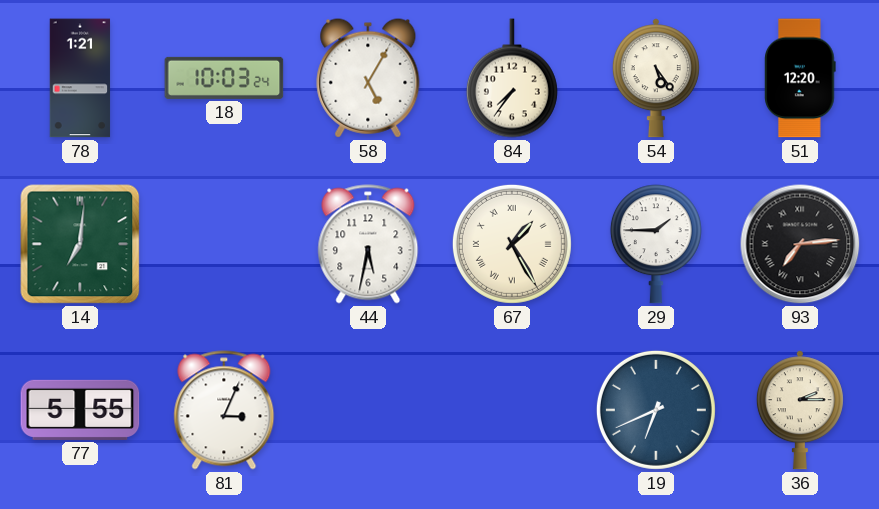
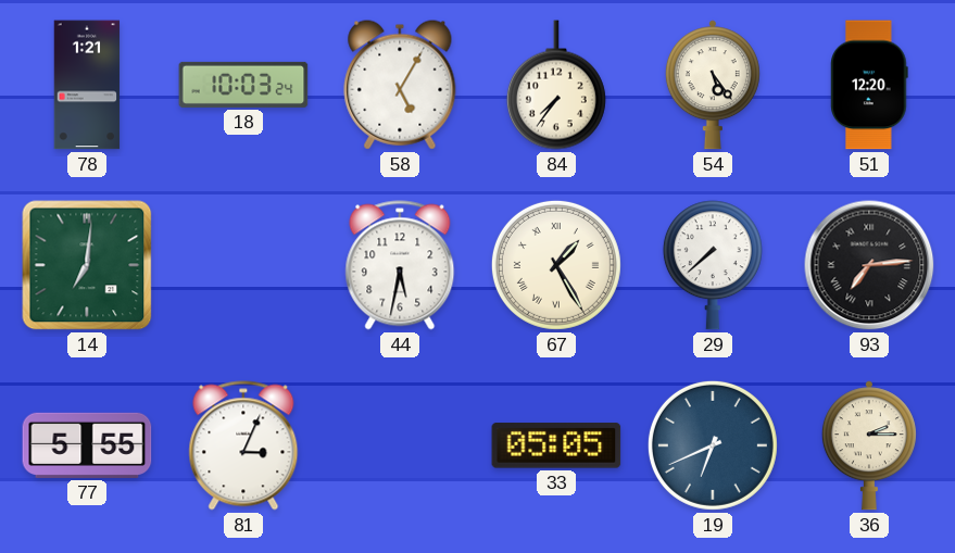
29: 1:45 -> 7:38 (713, 265)
33: none -> 05:05 (556, 445)
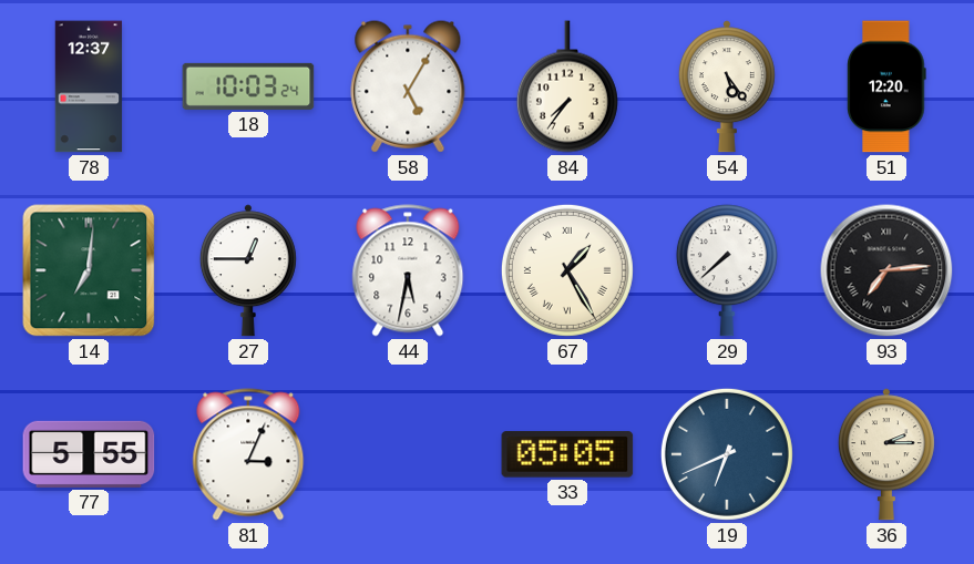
78: 1:21 -> 12:37 (89, 86)
27: none -> 12:45 (248, 270)
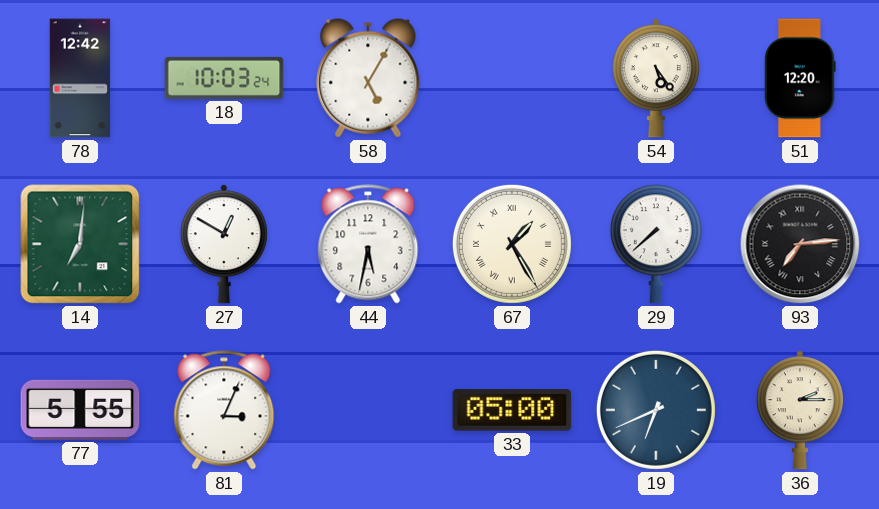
78: 12:37 -> 12:42 (80, 78)
84: 7:36 -> none (567, 86)
27: 12:45 -> 12:50 (224, 244)
33: 05:05 -> 05:00 (512, 410)
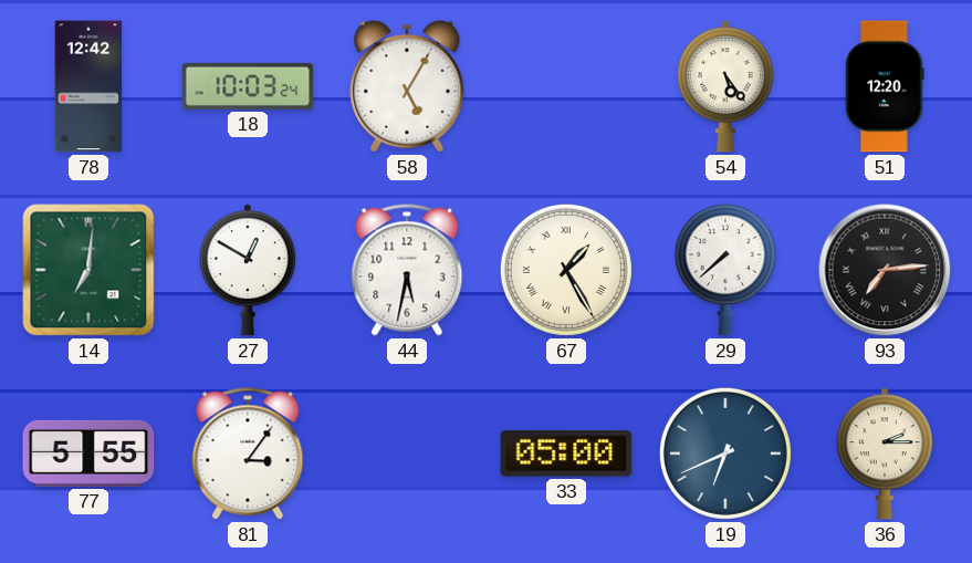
81: 3:04 -> 3:06 (248, 453)
